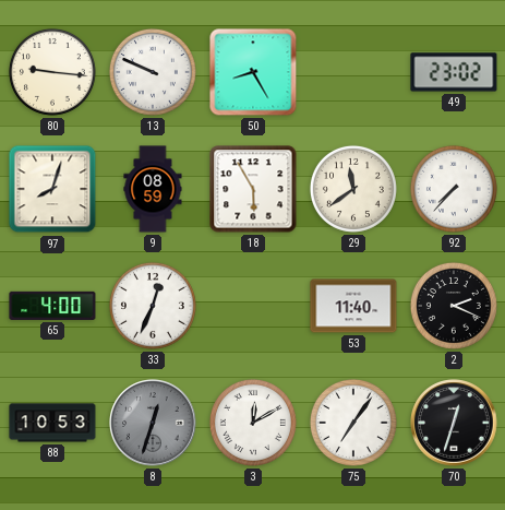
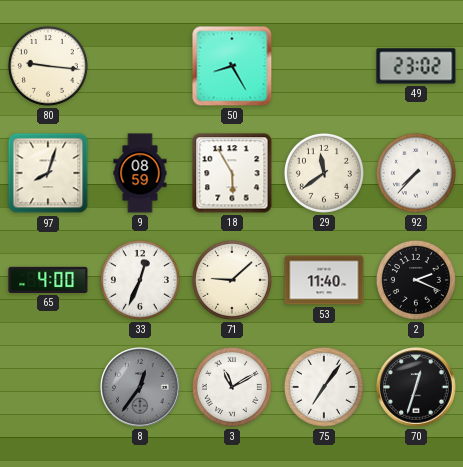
13: 9:49 -> none (153, 72)
71: none -> 9:08 (232, 280)
88: 10:53 -> none (52, 423)
8: 12:33 -> 12:36 (140, 387)
3: 12:10 -> 11:10 (232, 387)
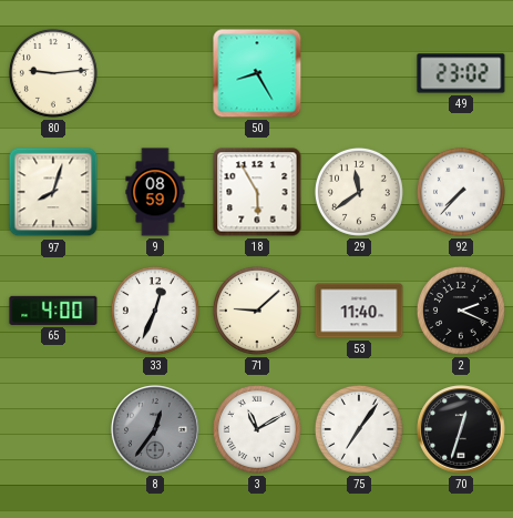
80: 9:16 -> 9:14 (53, 73)
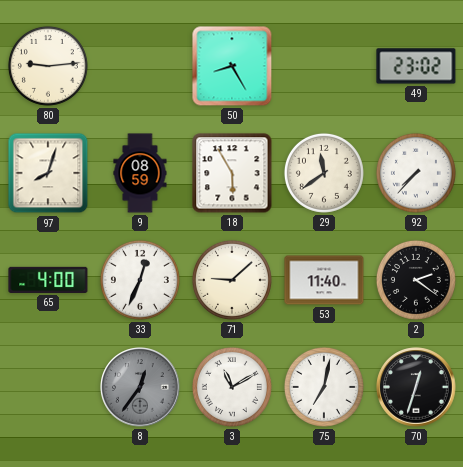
2: 2:19 -> 2:21 (416, 280)
75: 7:06 -> 7:02 (324, 387)
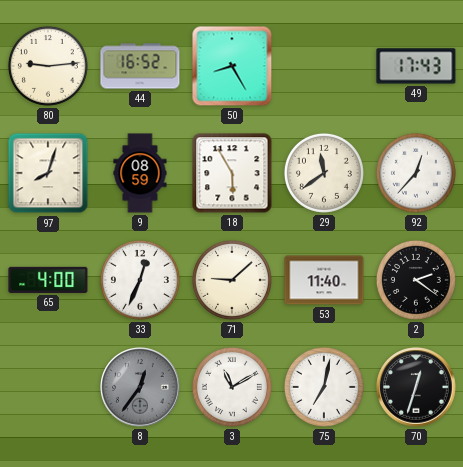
44: none -> 16:52 (140, 66)
49: 23:02 -> 17:43 (416, 66)
92: 7:37 -> 12:37 (416, 173)
